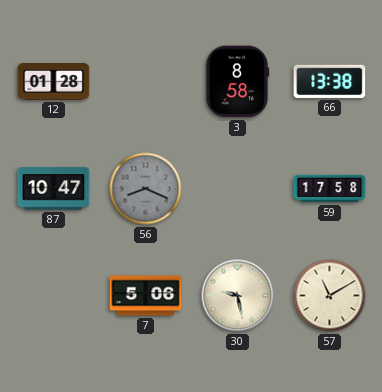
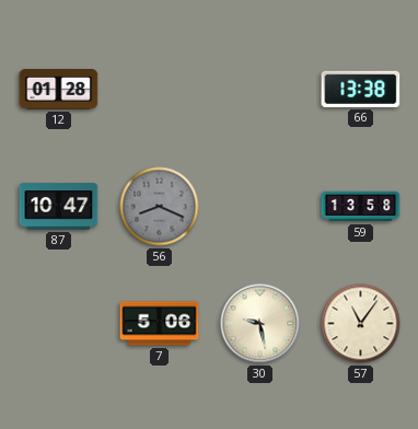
3: 8:58 -> none (237, 82)
59: 17:58 -> 13:58 (361, 207)
57: 11:10 -> 11:06 (361, 324)
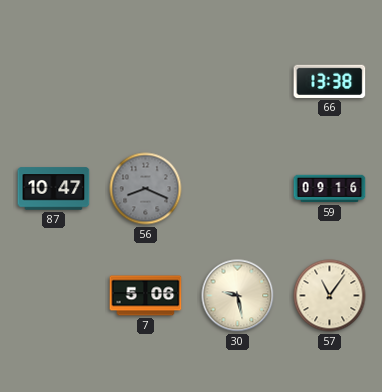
12: 01:28 -> none (59, 90)
59: 13:58 -> 09:16 (330, 189)
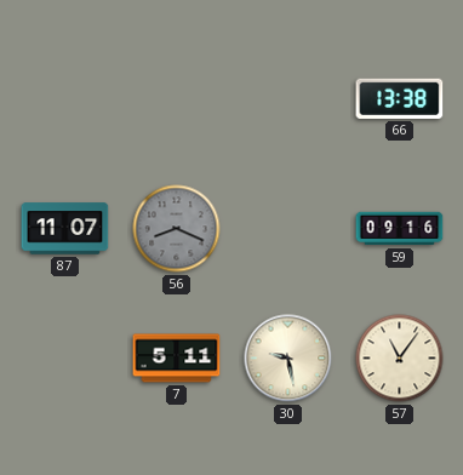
87: 10:47 -> 11:07 (65, 229)
7: 5:06 -> 5:11 (177, 359)
